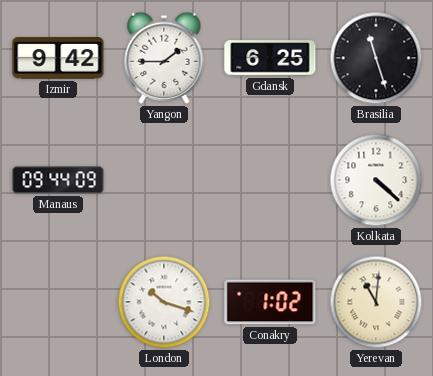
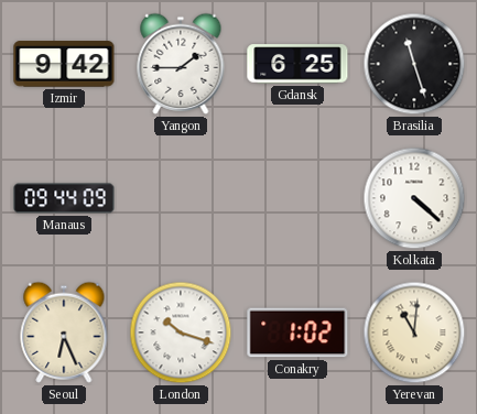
Seoul: none -> 6:26 (64, 333)
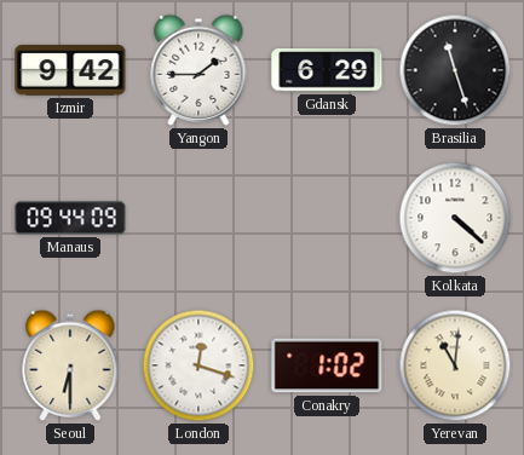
Gdansk: 6:25 -> 6:29 (327, 70)
Seoul: 6:26 -> 6:30 (70, 365)
London: 10:18 -> 12:18 (198, 365)
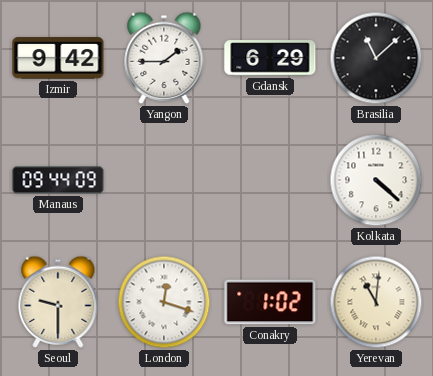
Brasilia: 11:27 -> 11:08 (376, 58)
Seoul: 6:30 -> 9:30 (58, 302)
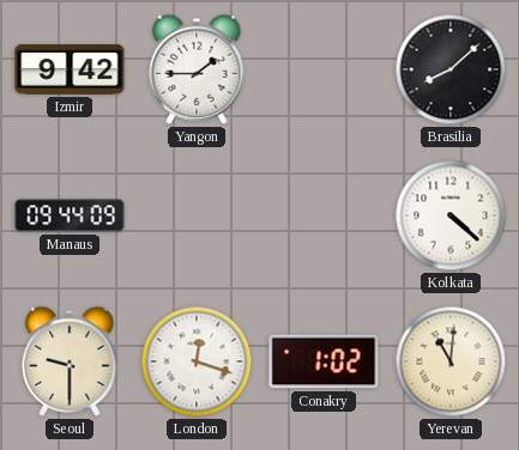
Gdansk: 6:29 -> none (270, 58)
Brasilia: 11:08 -> 8:08 (451, 69)
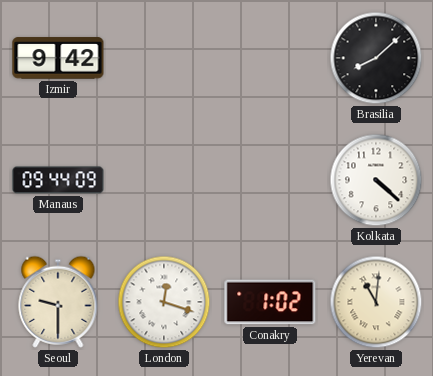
Yangon: 1:45 -> none (197, 69)
